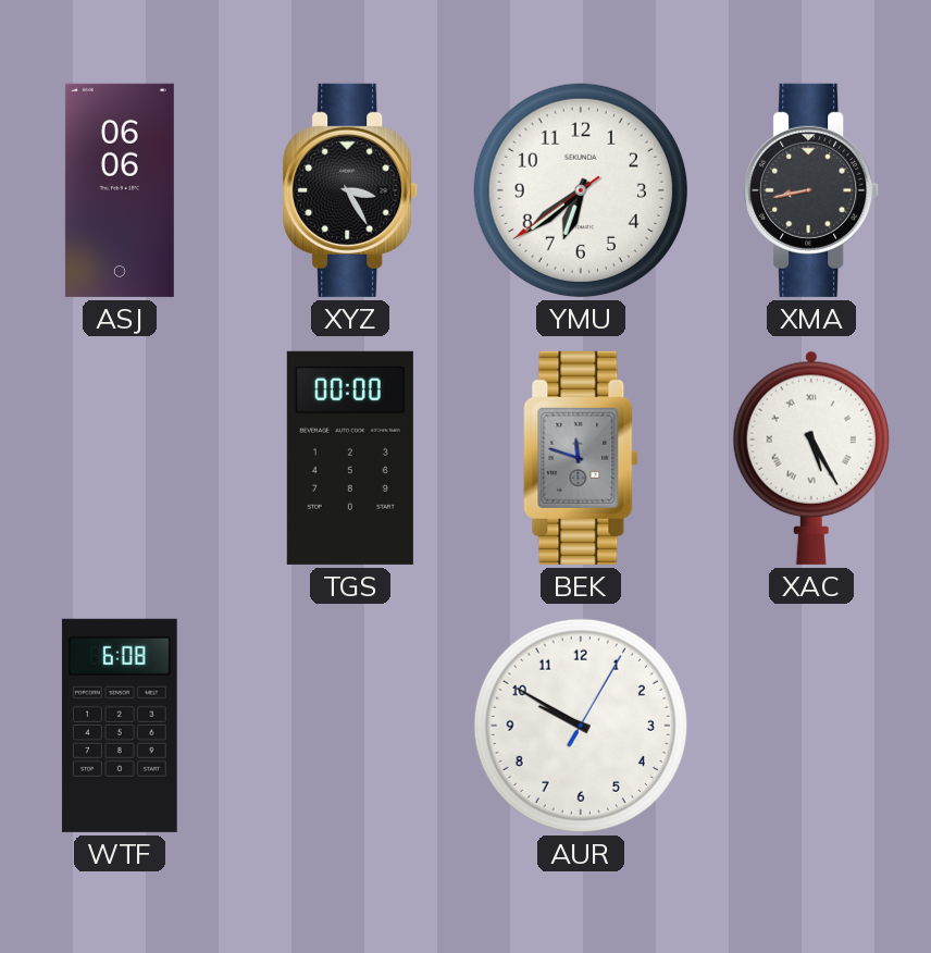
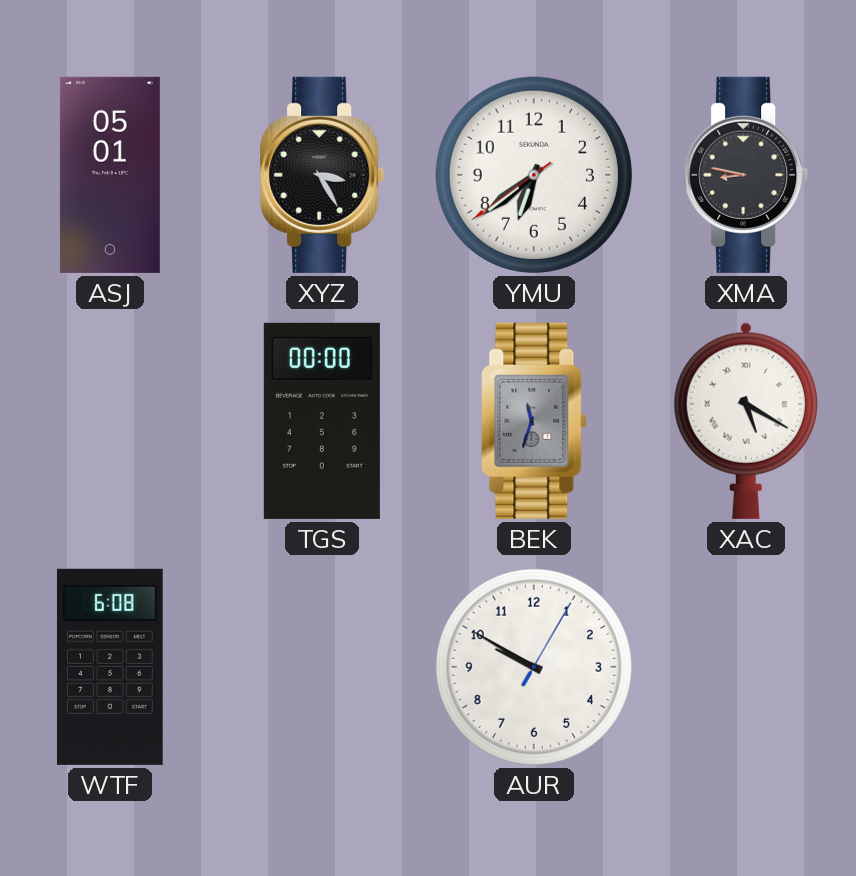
ASJ: 06:06 -> 05:01 (110, 175)
XMA: 8:43 -> 8:47 (747, 175)
BEK: 11:48 -> 11:33 (534, 421)
XAC: 5:25 -> 5:20 (746, 421)
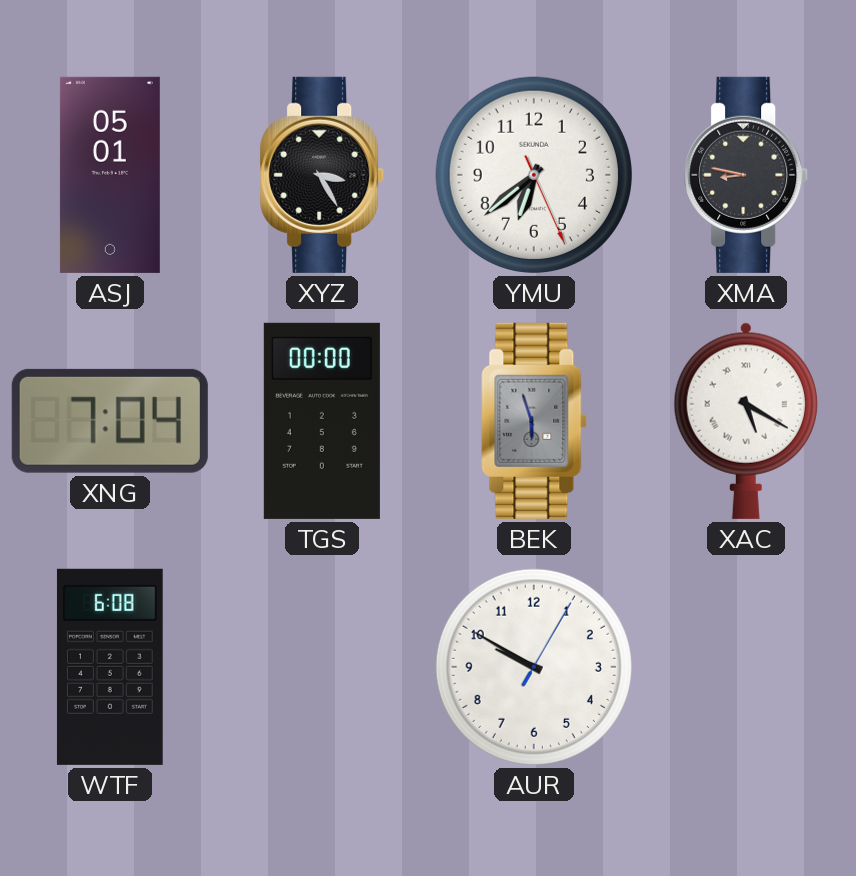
YMU: 6:38:39 -> 6:38:26 (534, 175)
XNG: none -> 7:04 (110, 421)
BEK: 11:33 -> 5:57 (534, 421)
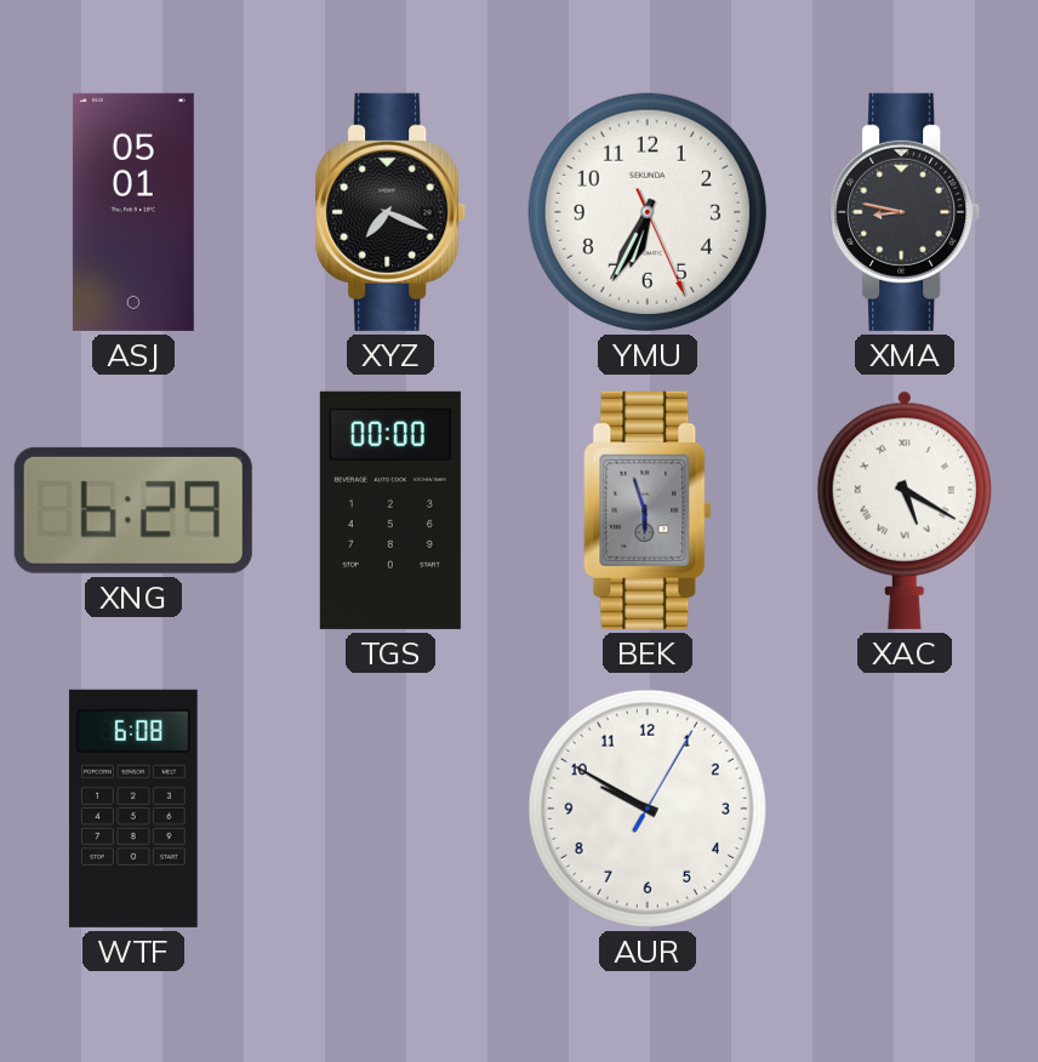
XYZ: 3:25 -> 7:19 (392, 212)
YMU: 6:38 -> 6:34 (648, 212)
XNG: 7:04 -> 6:29 (133, 510)
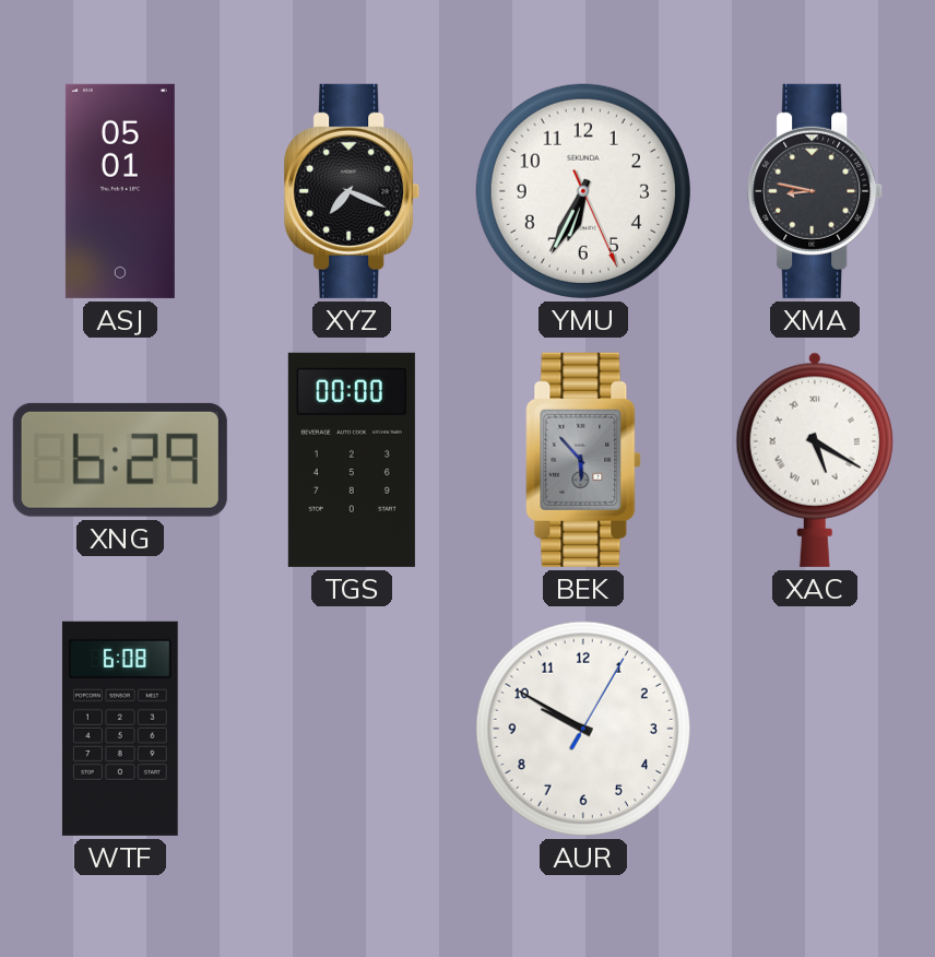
BEK: 5:57 -> 5:53 (583, 460)
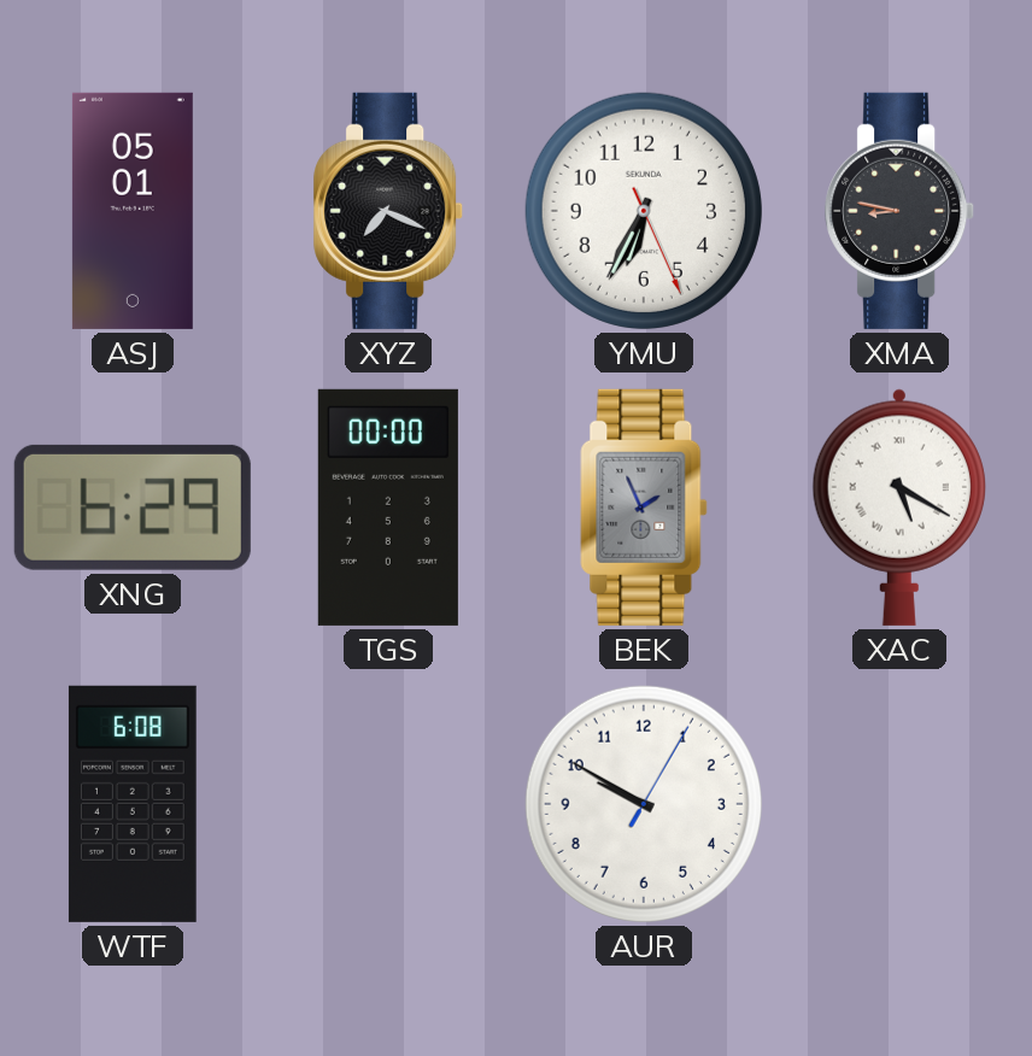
BEK: 5:53 -> 1:56 (644, 508)
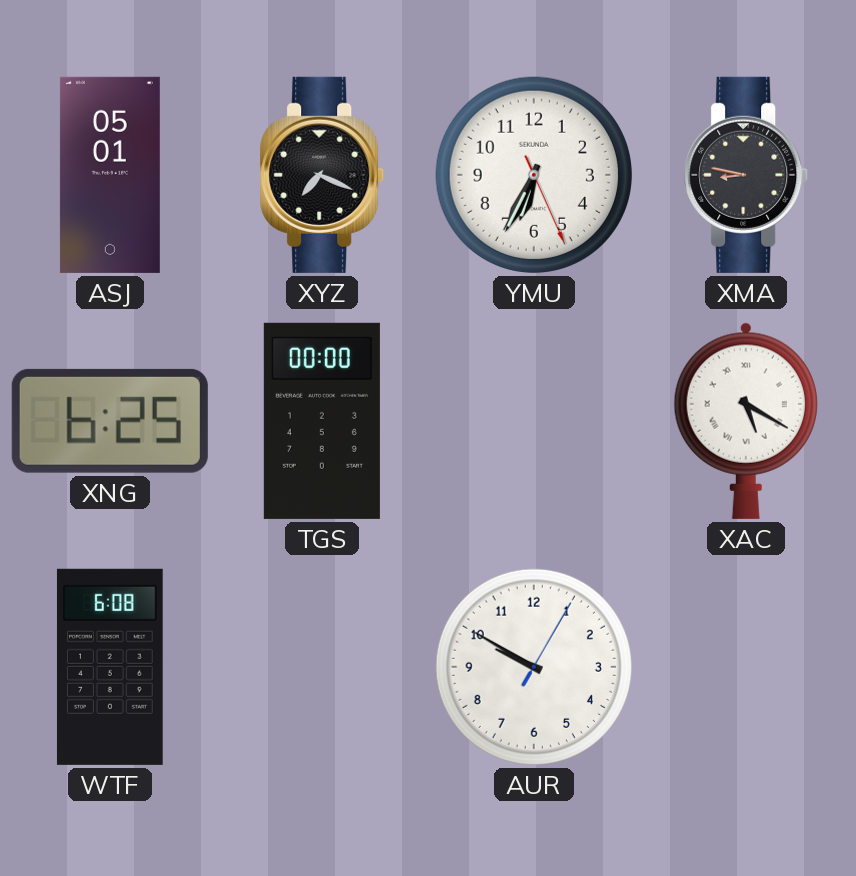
XNG: 6:29 -> 6:25 (110, 421)
BEK: 1:56 -> none (644, 508)
